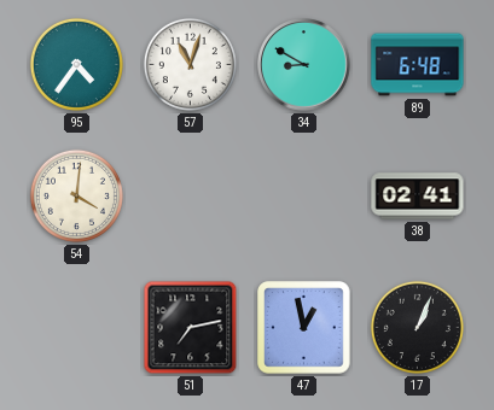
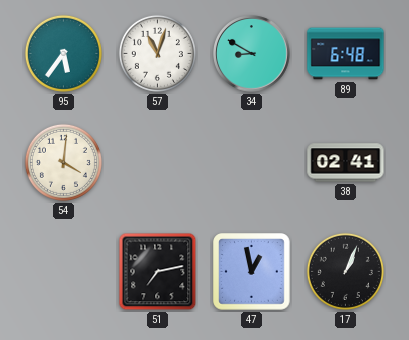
95: 4:36 -> 5:36 (63, 53)
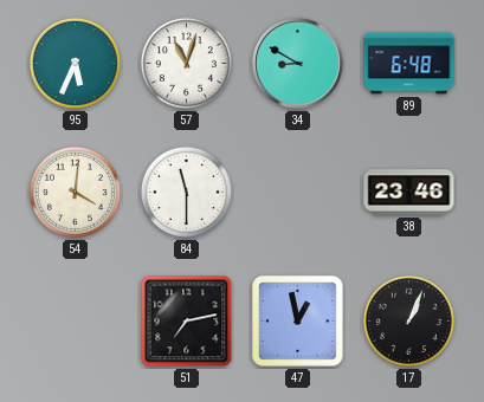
95: 5:36 -> 5:34 (75, 63)
84: none -> 11:30 (186, 192)
38: 02:41 -> 23:46 (409, 193)
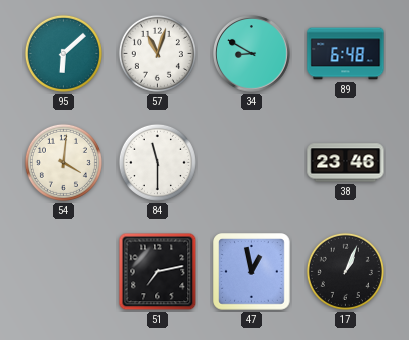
95: 5:34 -> 6:08 (63, 53)
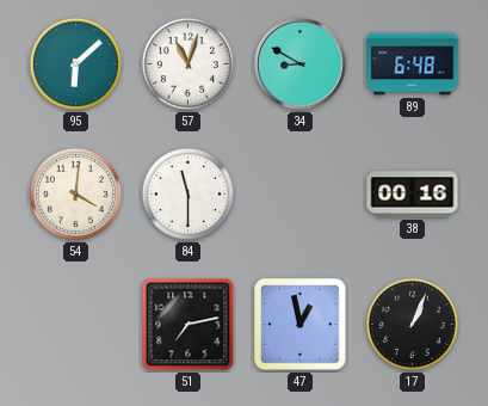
38: 23:46 -> 00:16 (413, 195)
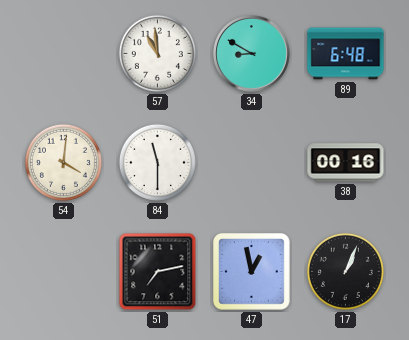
95: 6:08 -> none (75, 63)
57: 11:03 -> 10:59 (157, 53)
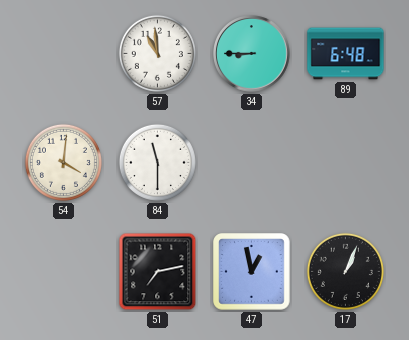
34: 8:50 -> 8:45 (252, 54)
38: 00:16 -> none (346, 163)
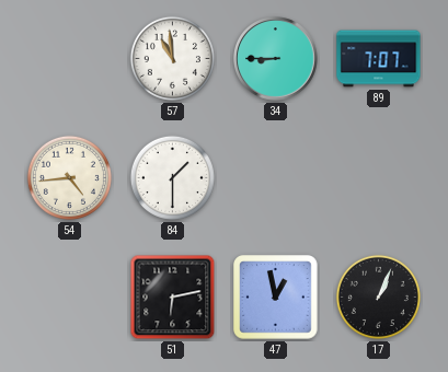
89: 6:48 -> 7:07 (379, 59)
54: 4:01 -> 4:44 (69, 177)
84: 11:30 -> 1:30 (172, 177)
51: 7:13 -> 6:13 (173, 298)
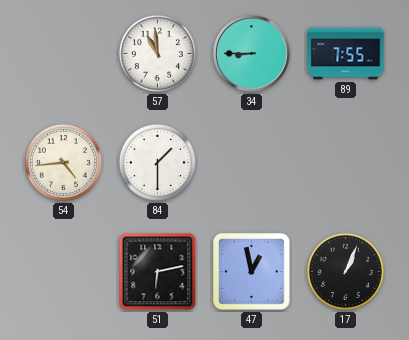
89: 7:07 -> 7:55 (346, 54)
